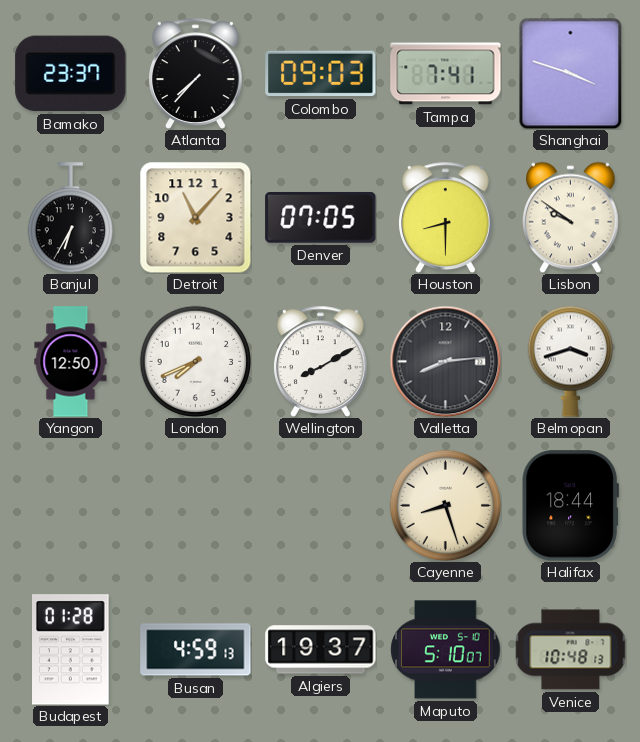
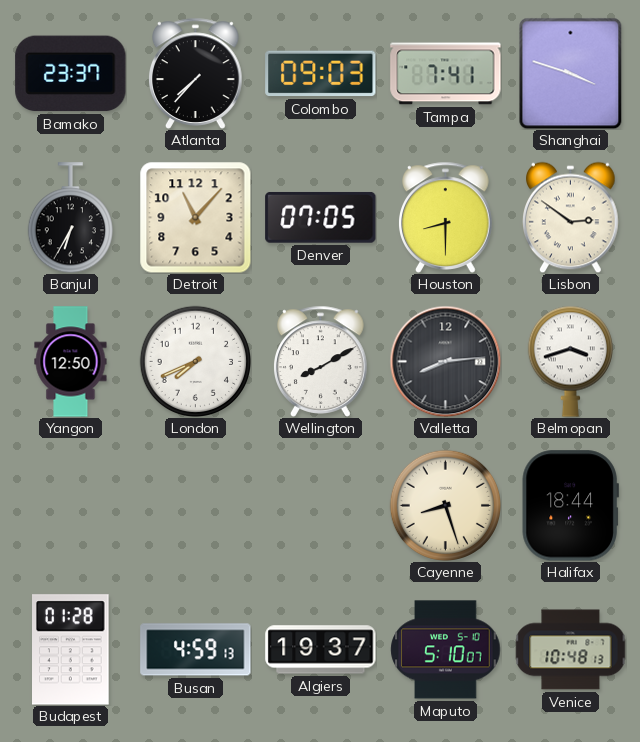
Lisbon: 9:51 -> 2:51 (571, 217)
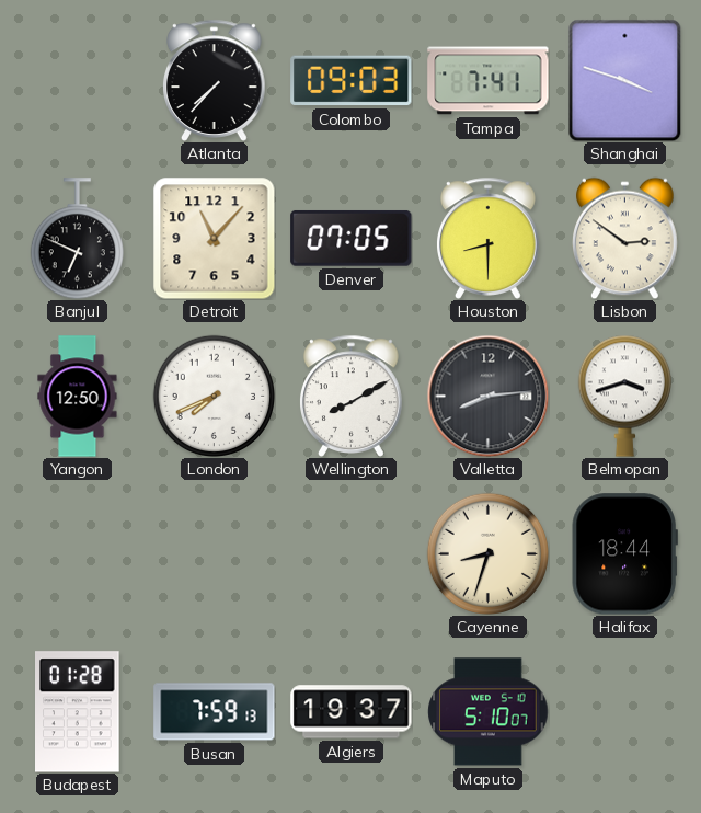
Bamako: 23:37 -> none (71, 74)
Banjul: 6:35 -> 6:49 (77, 239)
Cayenne: 8:27 -> 8:33 (487, 553)
Busan: 4:59 -> 7:59 (215, 712)
Venice: 10:48 -> none (571, 650)
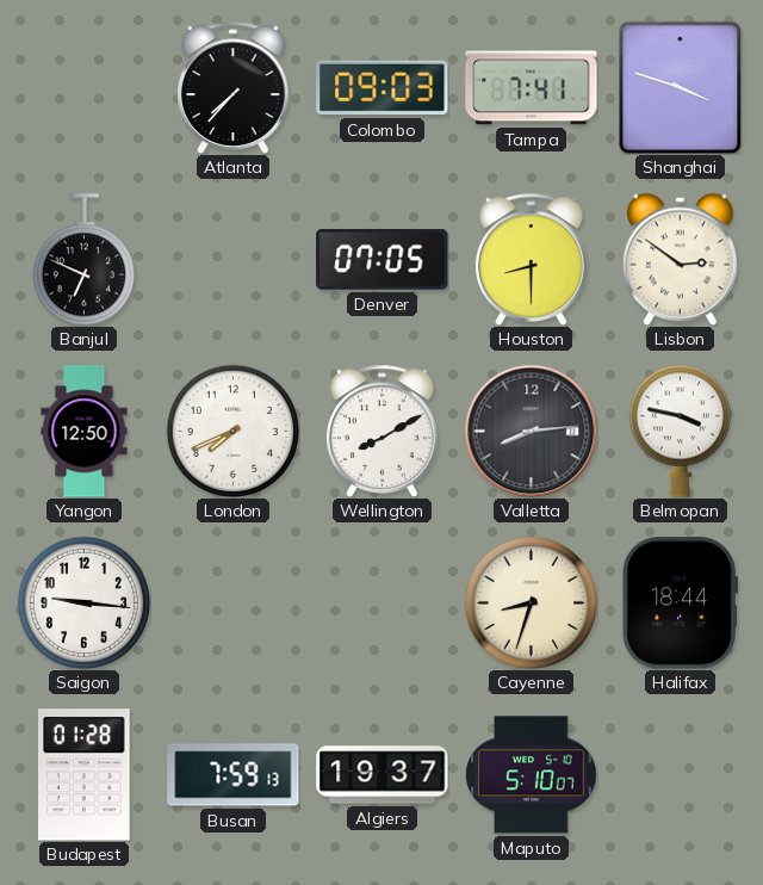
Detroit: 11:07 -> none (214, 238)
Belmopan: 3:42 -> 3:47 (680, 431)
Saigon: none -> 9:16 (83, 602)
